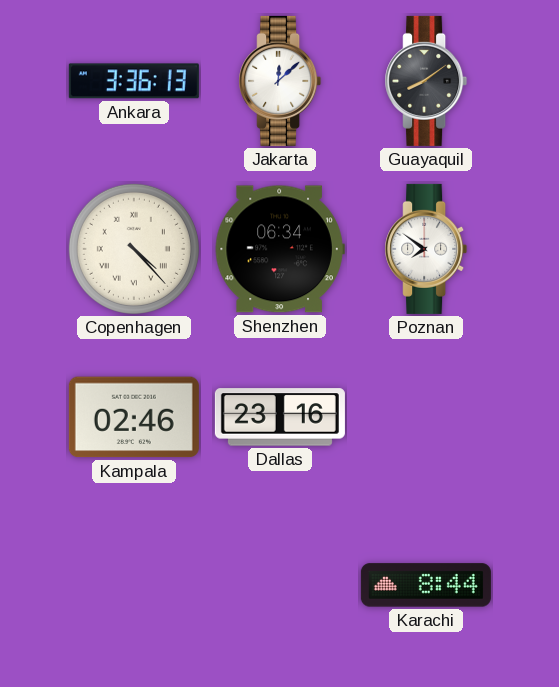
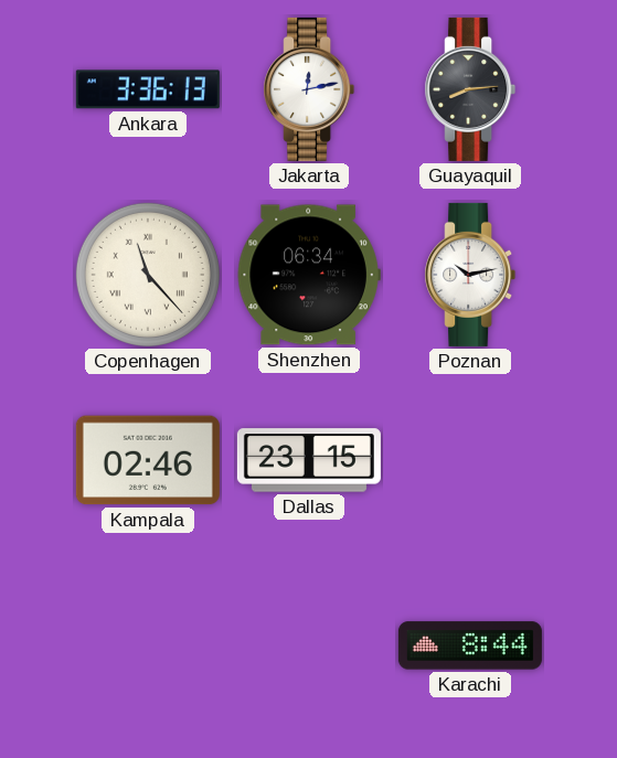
Jakarta: 12:08 -> 12:13 (309, 89)
Guayaquil: 8:09 -> 8:14 (470, 89)
Copenhagen: 4:23 -> 11:23 (148, 275)
Poznan: 7:51 -> 10:13 (470, 275)
Dallas: 23:16 -> 23:15 (309, 460)
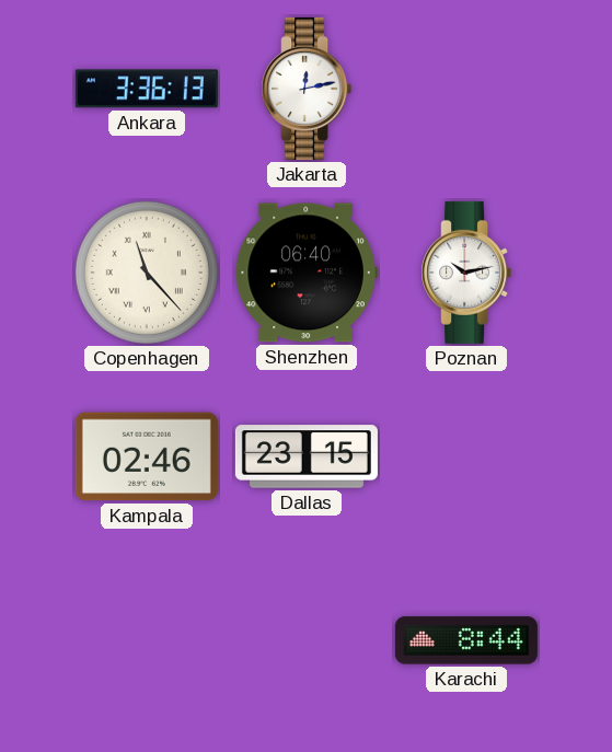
Guayaquil: 8:14 -> none (470, 89)
Shenzhen: 06:34 -> 06:40 (307, 273)
